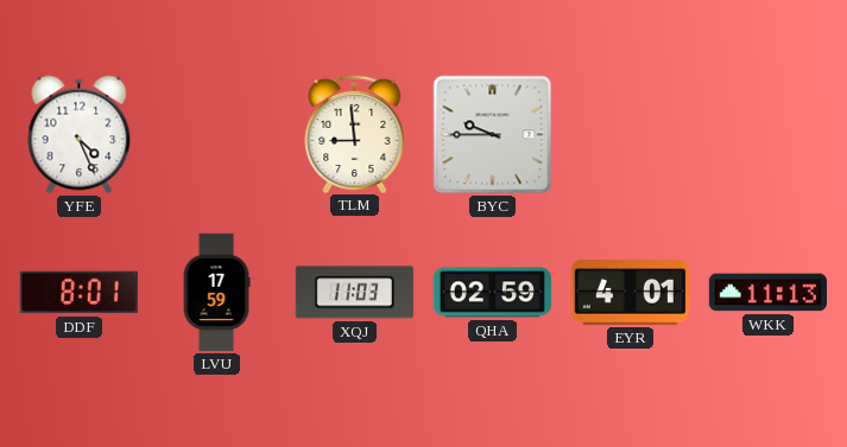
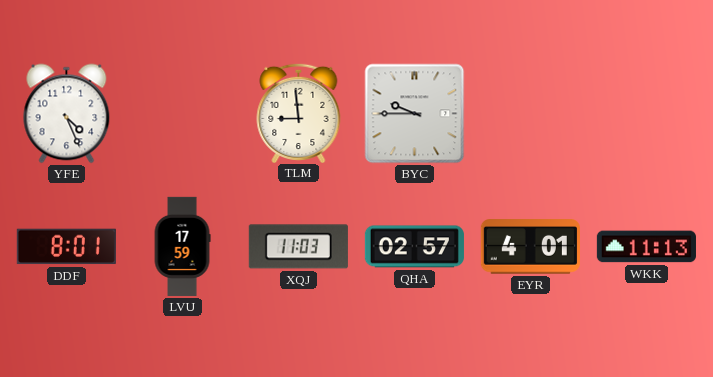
QHA: 02:59 -> 02:57 (414, 247)
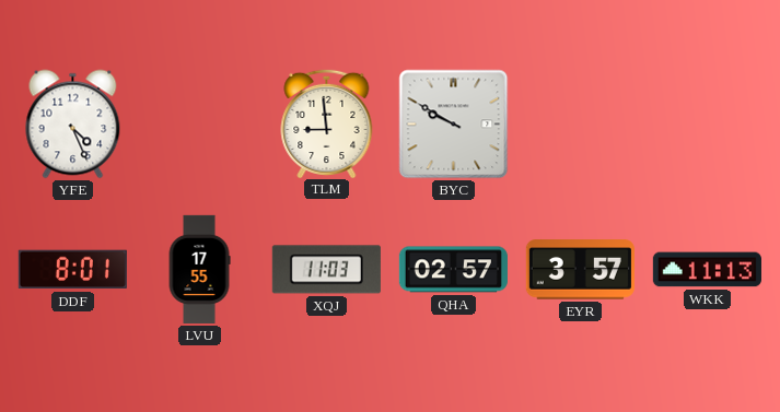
BYC: 9:45 -> 9:50 (454, 125)
LVU: 17:59 -> 17:55 (199, 269)
EYR: 4:01 -> 3:57 (580, 270)
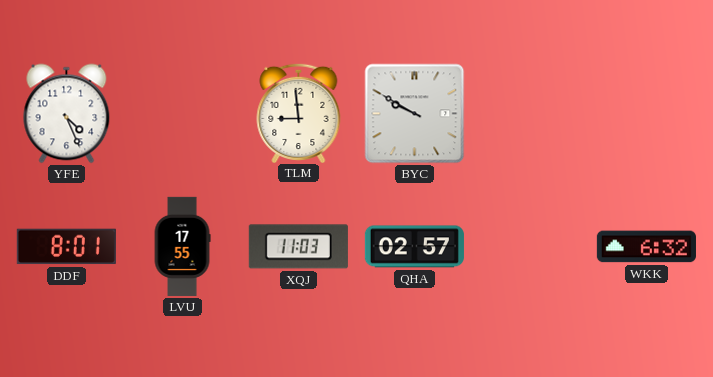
EYR: 3:57 -> none (580, 270)
WKK: 11:13 -> 6:32 (646, 247)
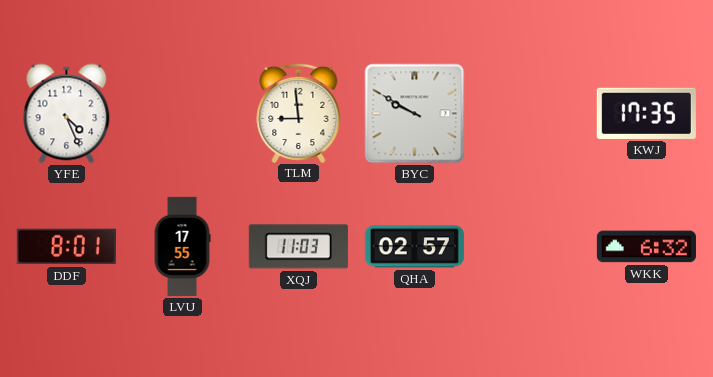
KWJ: none -> 17:35 (646, 113)
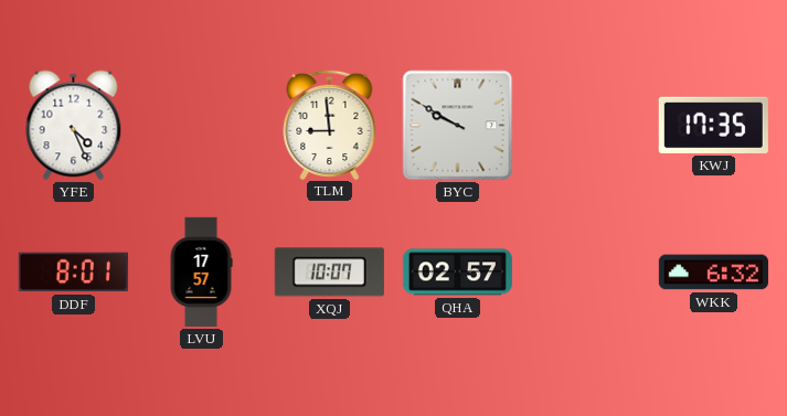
LVU: 17:55 -> 17:57 (201, 271)
XQJ: 11:03 -> 10:07 (329, 273)
